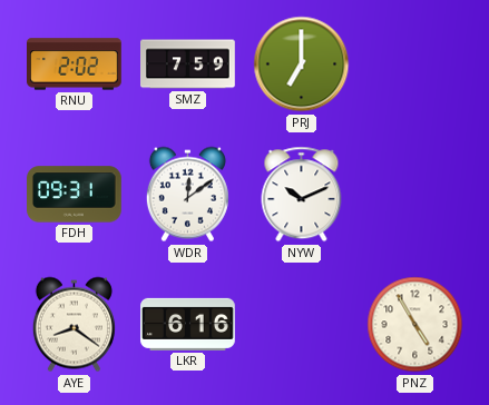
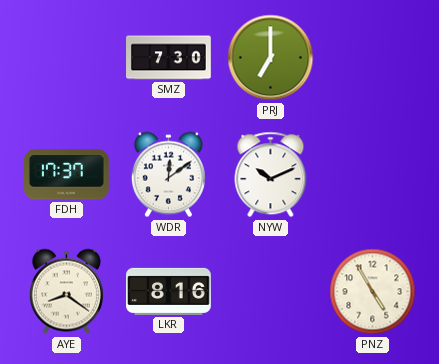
RNU: 2:02 -> none (75, 65)
SMZ: 7:59 -> 7:30 (169, 58)
FDH: 09:31 -> 17:37 (67, 175)
LKR: 6:16 -> 8:16 (169, 291)
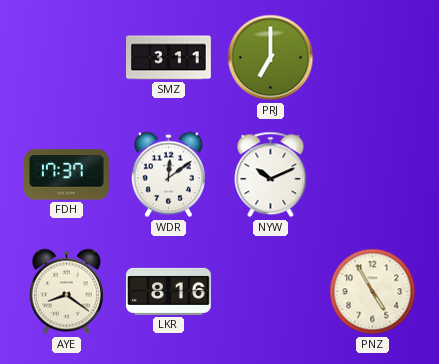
SMZ: 7:30 -> 3:11 (169, 58)
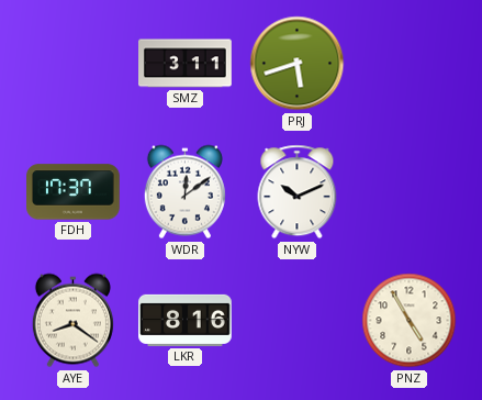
PRJ: 7:00 -> 5:42 (298, 64)
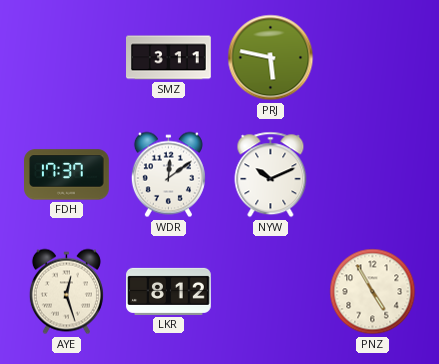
PRJ: 5:42 -> 5:47 (271, 58)
AYE: 8:21 -> 12:27 (66, 292)
LKR: 8:16 -> 8:12 (169, 291)
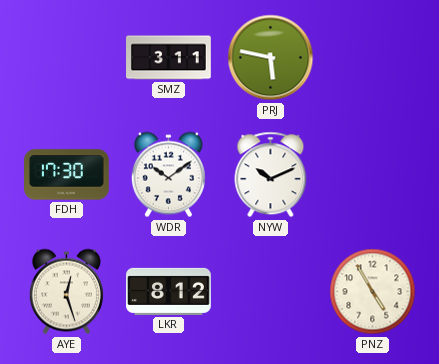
FDH: 17:37 -> 17:30 (67, 175)
WDR: 12:09 -> 10:09 (168, 175)
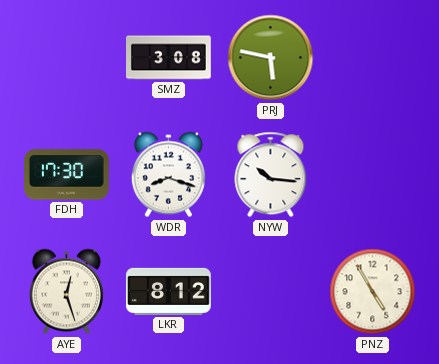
SMZ: 3:11 -> 3:08 (169, 58)
WDR: 10:09 -> 8:18 (168, 175)
NYW: 10:11 -> 10:16 (271, 175)
